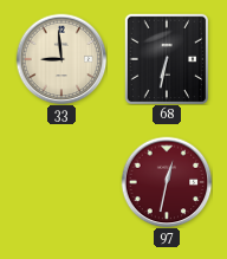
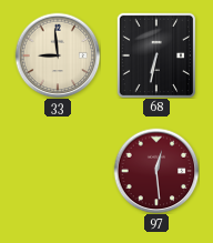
97: 12:32 -> 12:29 (156, 171)
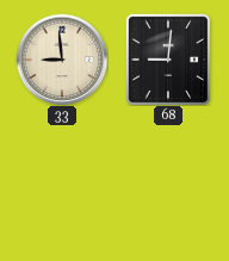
68: 6:32 -> 9:01 (168, 60)
97: 12:29 -> none (156, 171)
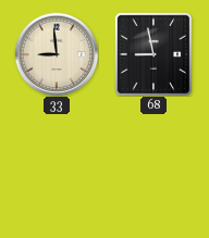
68: 9:01 -> 8:58 (153, 54)
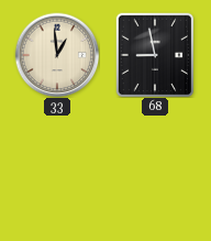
33: 8:59 -> 12:59 (57, 55)
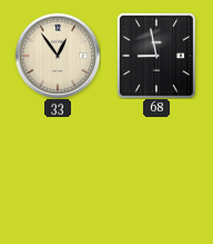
33: 12:59 -> 12:54 (58, 56)
